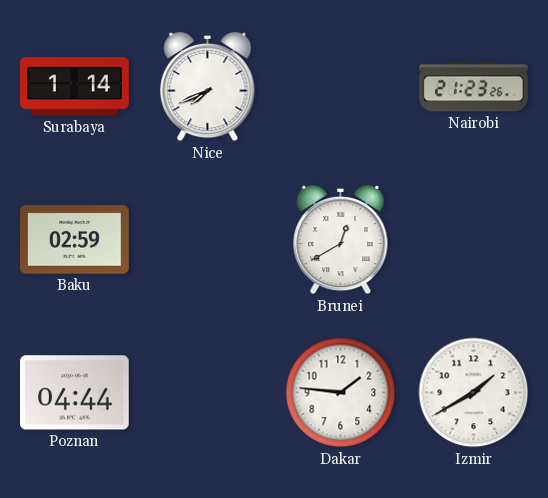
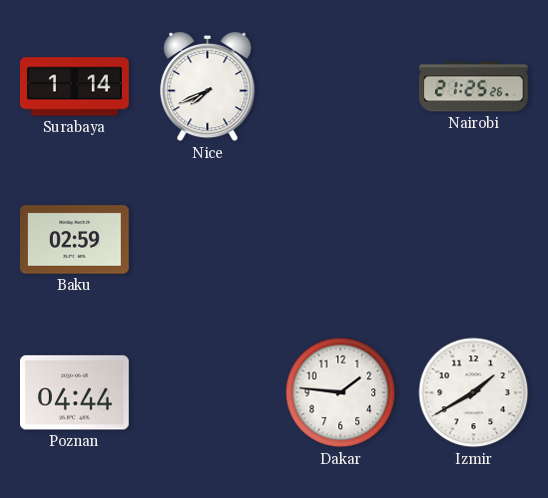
Nairobi: 21:23 -> 21:25 (474, 87)
Brunei: 12:40 -> none (341, 240)
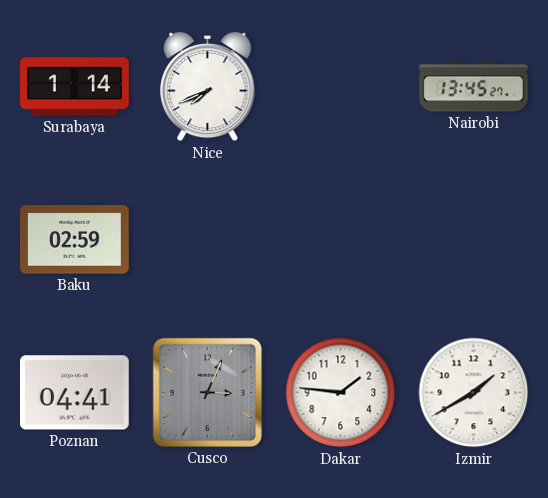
Nairobi: 21:25 -> 13:45 (474, 87)
Poznan: 04:44 -> 04:41 (75, 393)
Cusco: none -> 3:04 (207, 392)
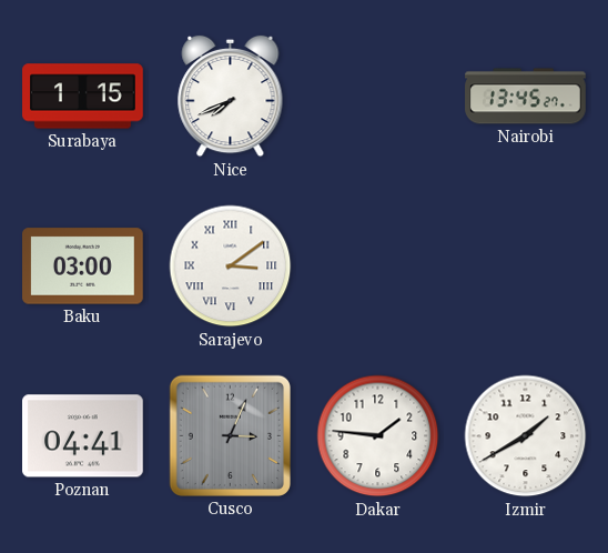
Surabaya: 1:14 -> 1:15 (83, 97)
Baku: 02:59 -> 03:00 (83, 267)
Sarajevo: none -> 3:09 (231, 267)
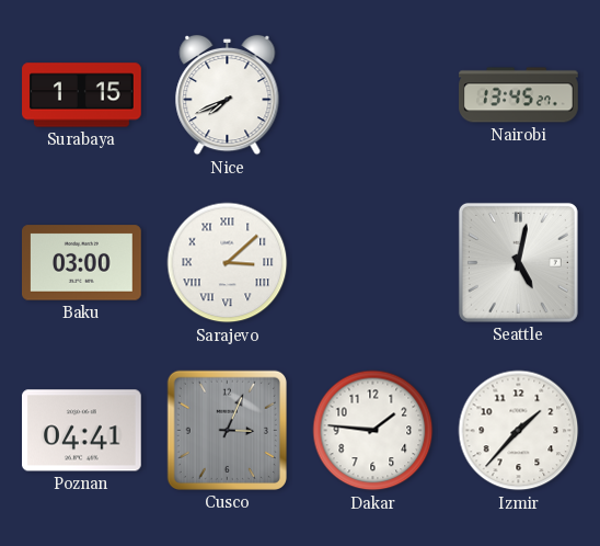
Sarajevo: 3:09 -> 3:08 (228, 263)
Seattle: none -> 5:02 (518, 262)
Izmir: 1:40 -> 1:37 (519, 431)
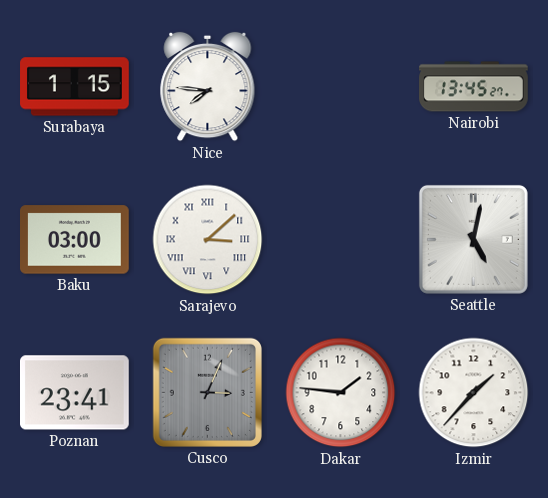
Nice: 7:41 -> 7:46 (208, 87)
Poznan: 04:41 -> 23:41 (75, 393)
